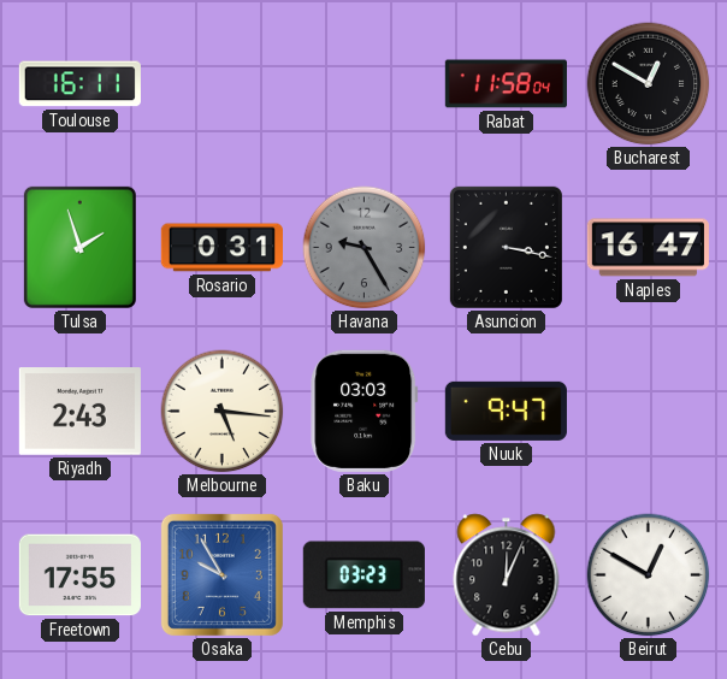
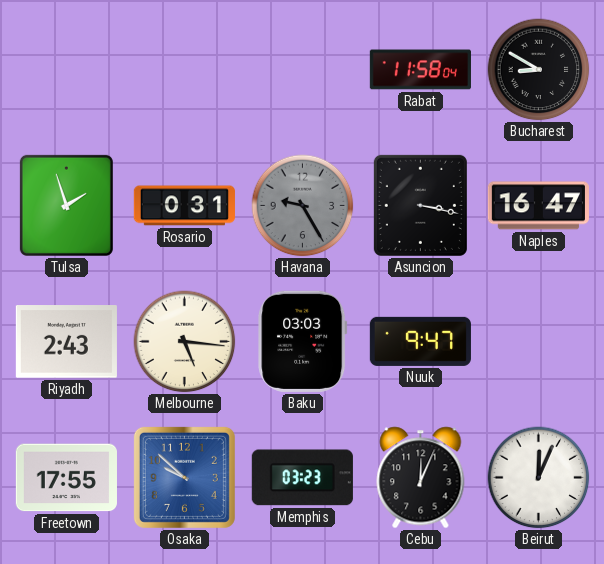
Toulouse: 16:11 -> none (79, 84)
Bucharest: 12:50 -> 8:50 (539, 70)
Osaka: 9:55 -> 9:52 (184, 477)
Beirut: 12:50 -> 12:04 (539, 478)
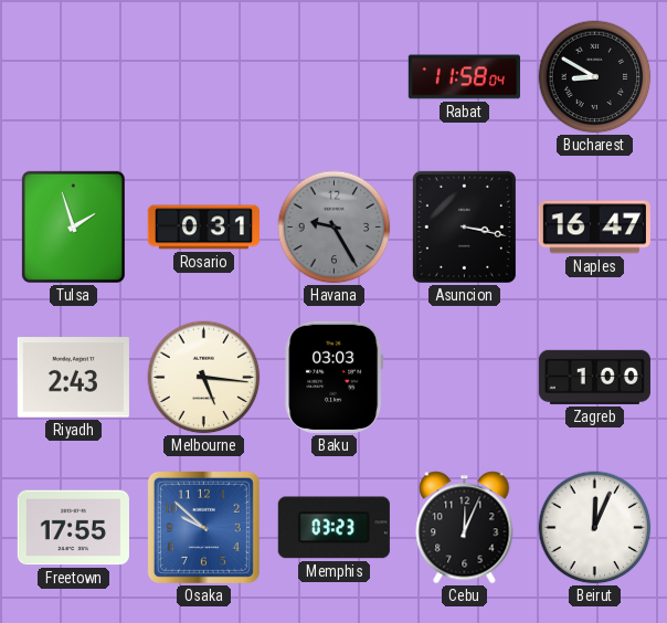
Nuuk: 9:47 -> none (420, 341)
Zagreb: none -> 1:00 (594, 377)
